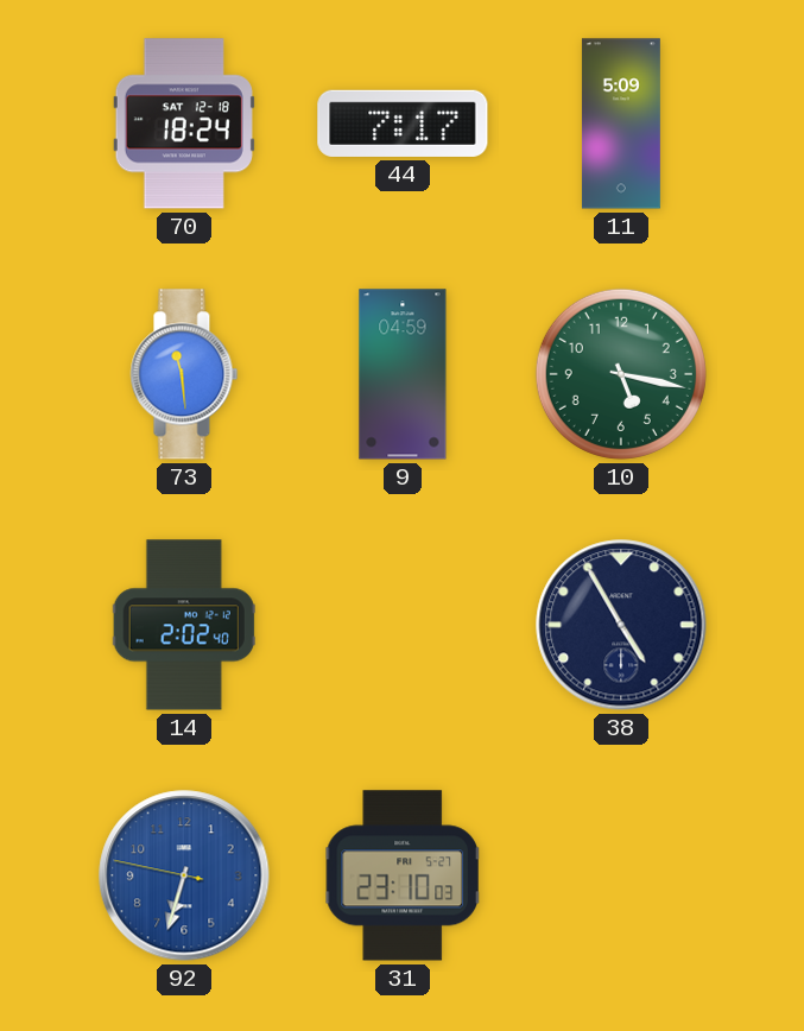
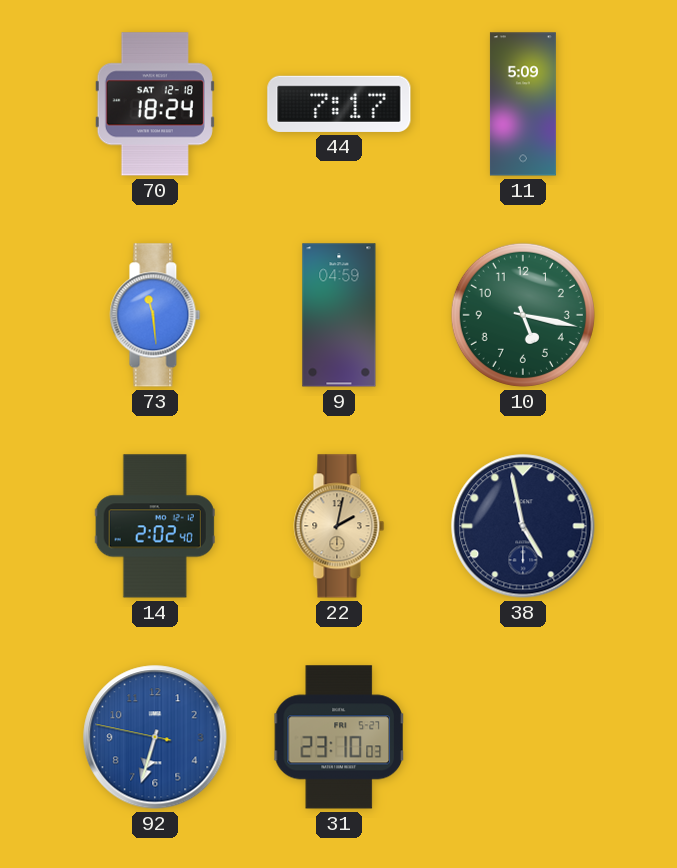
22: none -> 2:02 (339, 526)
38: 4:55 -> 4:58 (523, 526)
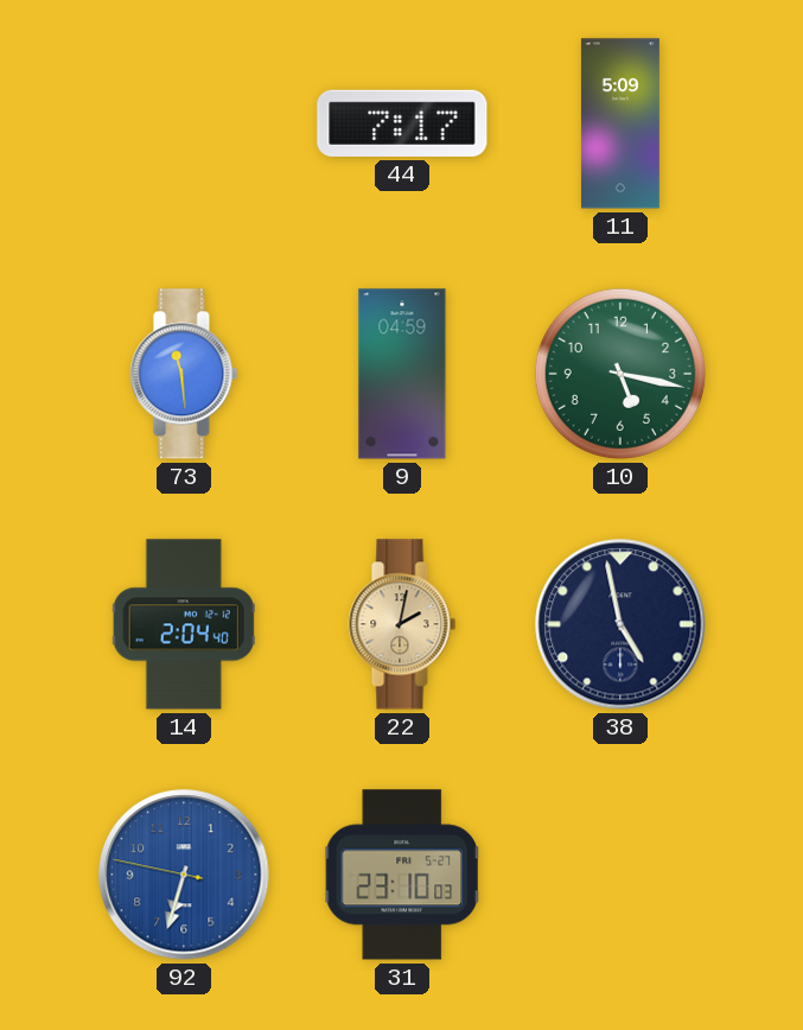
70: 18:24 -> none (155, 104)
14: 2:02 -> 2:04 (184, 624)
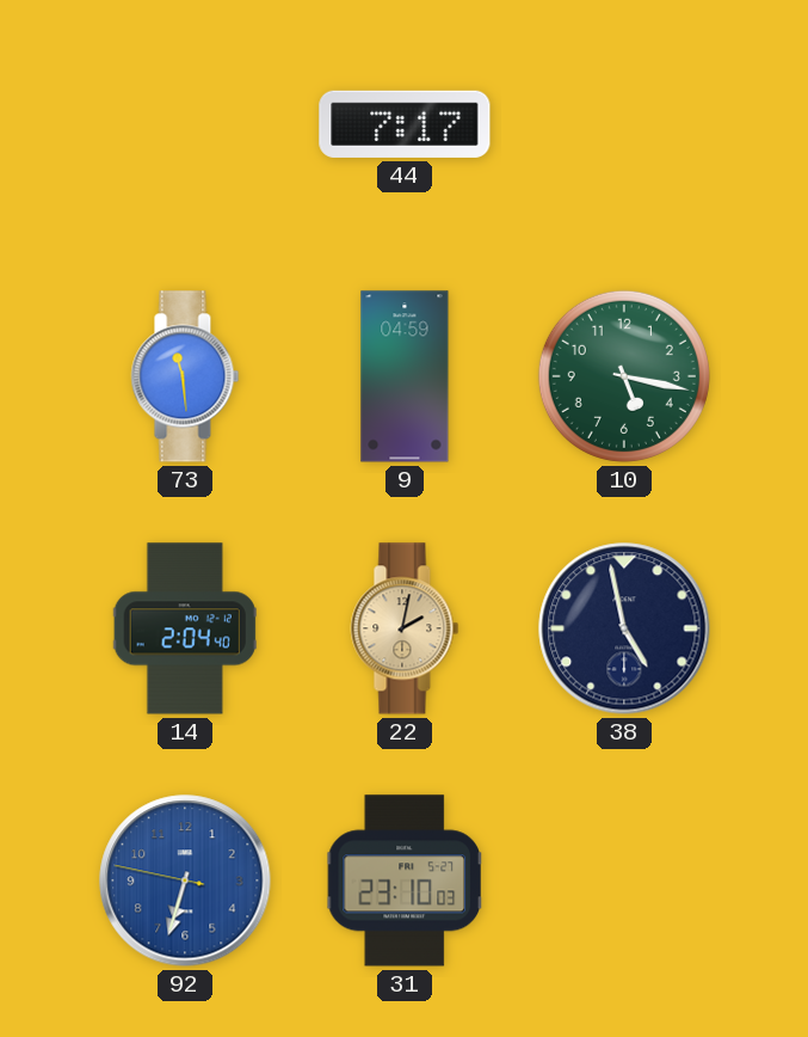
11: 5:09 -> none (620, 123)
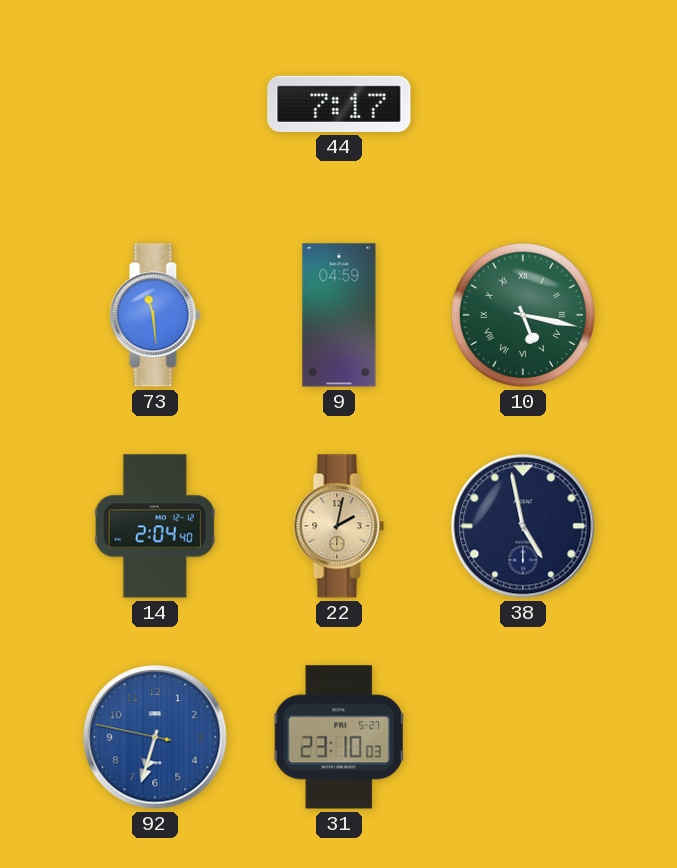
10 numerals: Arabic -> Roman (523, 315)
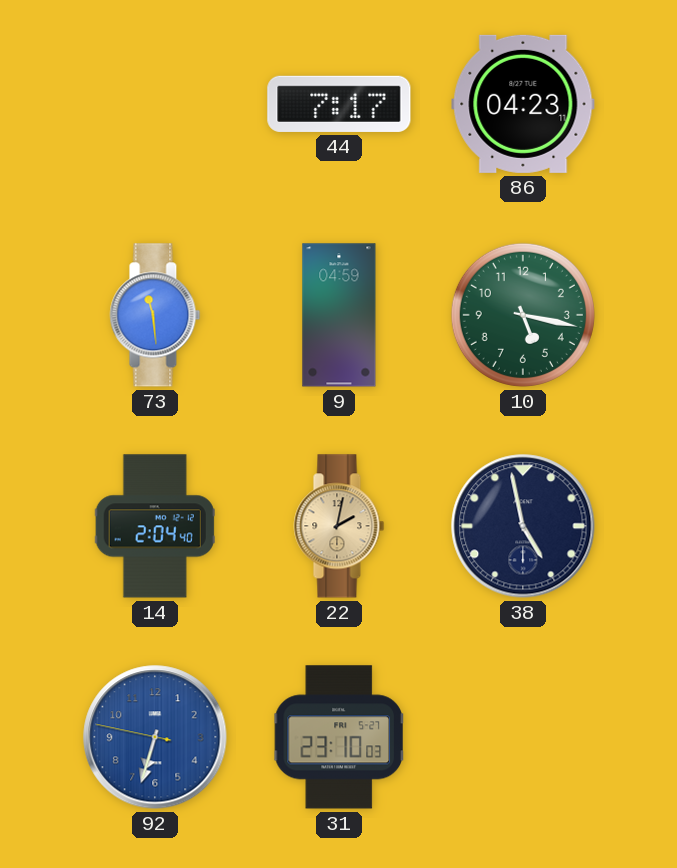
86: none -> 04:23 (523, 104)
10 numerals: Roman -> Arabic (523, 315)
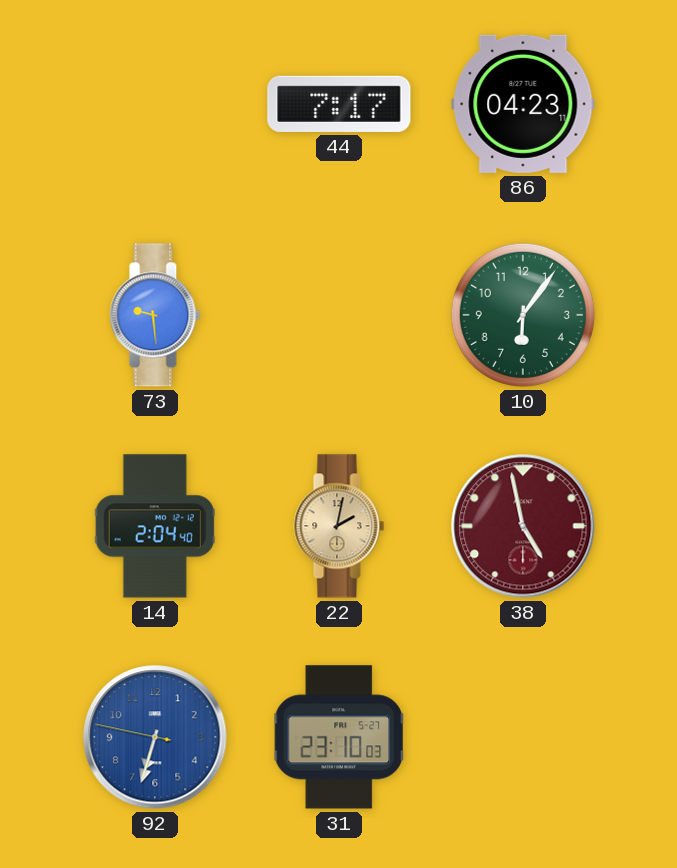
73: 11:29 -> 9:29 (155, 315)
9: 04:59 -> none (339, 315)
10: 5:17 -> 6:06 (523, 315)
38 dial: navy -> burgundy (523, 526)
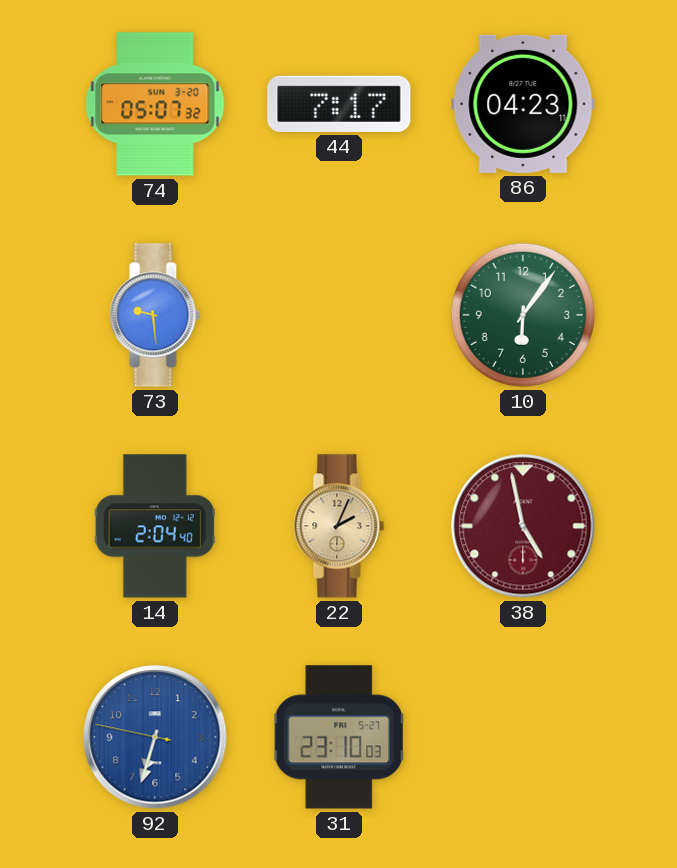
74: none -> 05:07 (155, 104)
22: 2:02 -> 2:04 (339, 526)
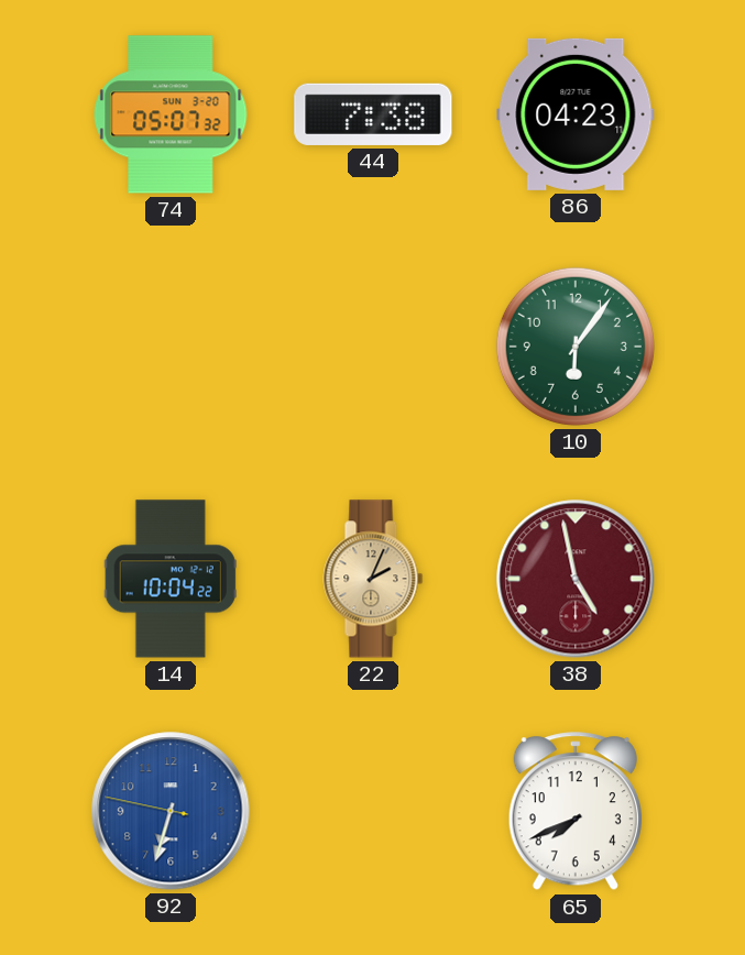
44: 7:17 -> 7:38 (373, 114)
73: 9:29 -> none (155, 315)
14: 2:04 -> 10:04 (171, 579)
31: 23:10 -> none (339, 737)
65: none -> 7:41 (576, 812)
